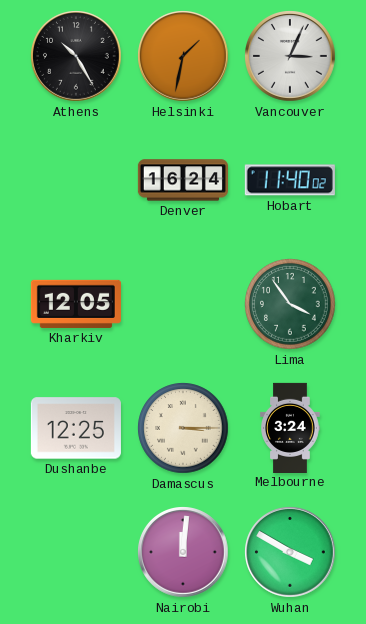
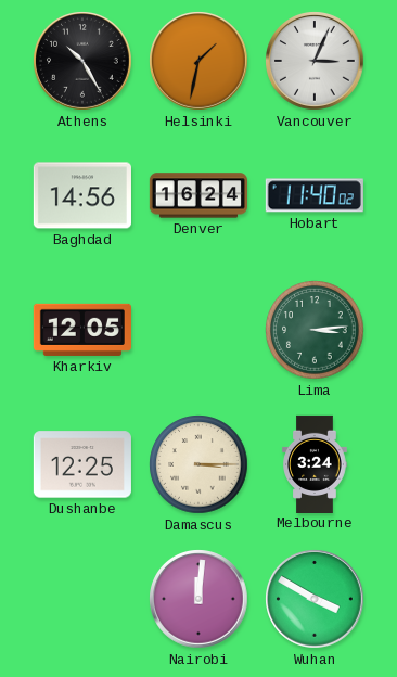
Baghdad: none -> 14:56 (82, 195)
Lima: 3:54 -> 3:14 (315, 330)
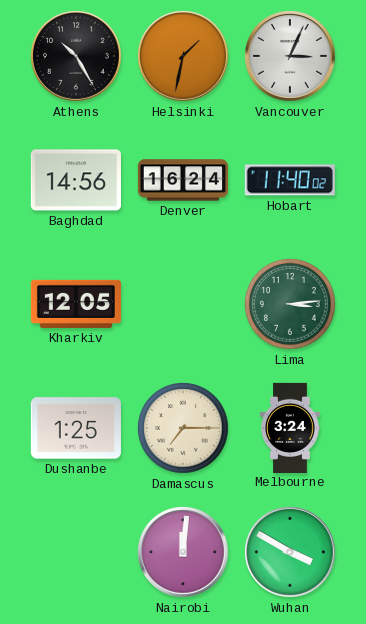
Dushanbe: 12:25 -> 1:25 (76, 428)
Damascus: 3:15 -> 7:15 (183, 428)
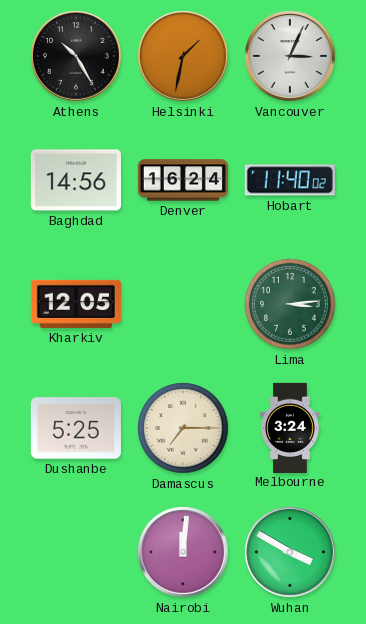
Dushanbe: 1:25 -> 5:25 (76, 428)
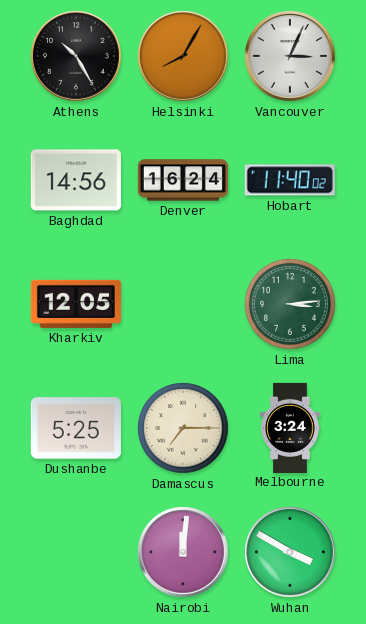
Helsinki: 1:32 -> 8:05 (183, 56)
